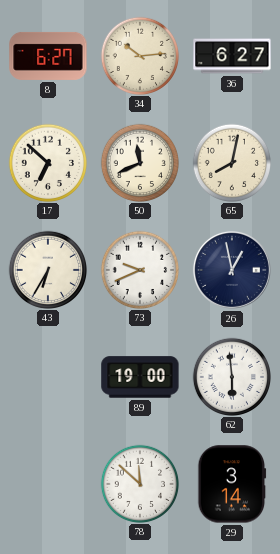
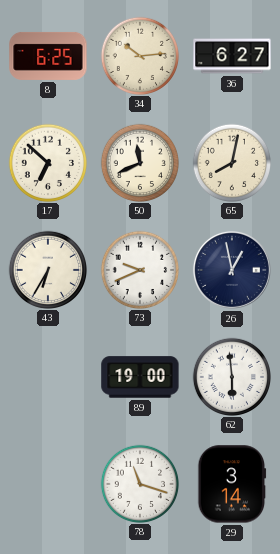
8: 6:27 -> 6:25 (48, 56)
78: 11:52 -> 11:18 (139, 483)
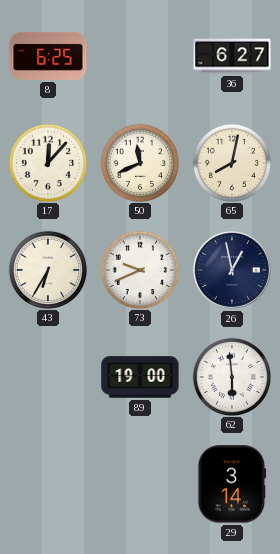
34: 10:14 -> none (139, 55)
17: 6:52 -> 12:07 (47, 162)
78: 11:18 -> none (139, 483)
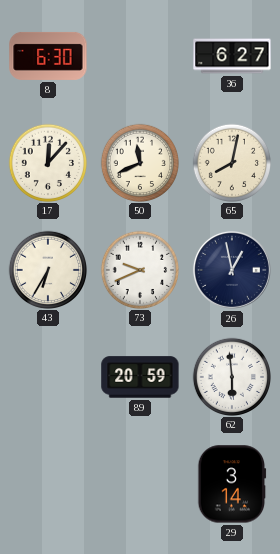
8: 6:25 -> 6:30 (48, 56)
89: 19:00 -> 20:59 (140, 377)
